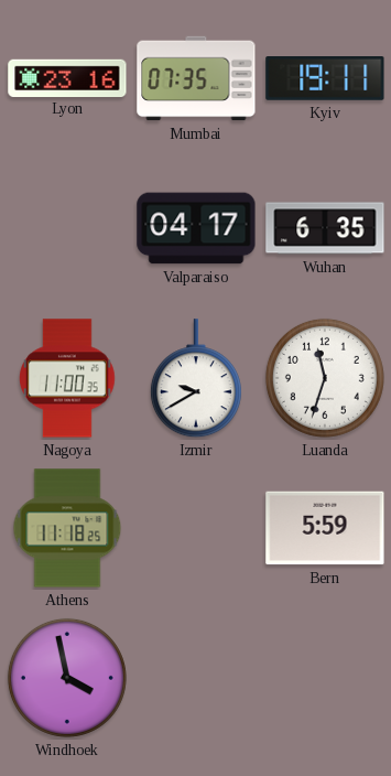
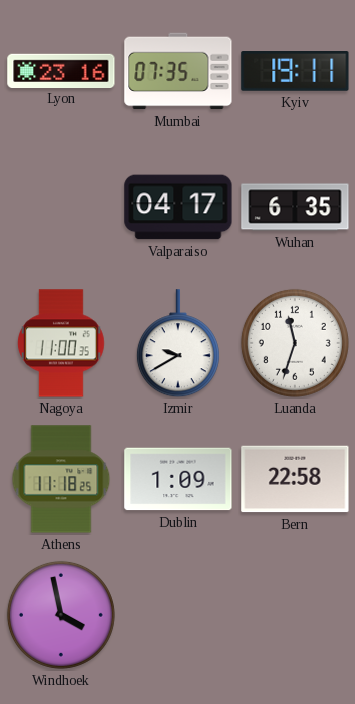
Dublin: none -> 1:09 (178, 479)
Bern: 5:59 -> 22:58 (295, 479)
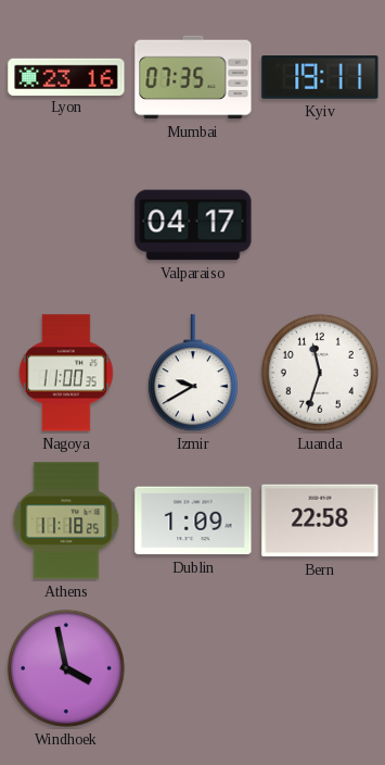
Wuhan: 6:35 -> none (295, 207)
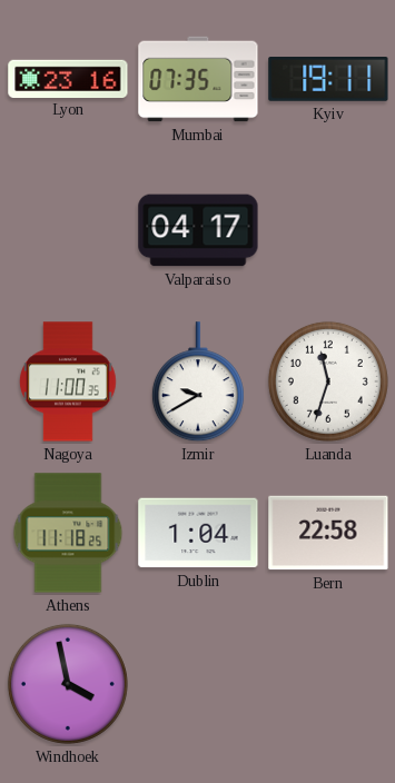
Dublin: 1:09 -> 1:04 (198, 533)
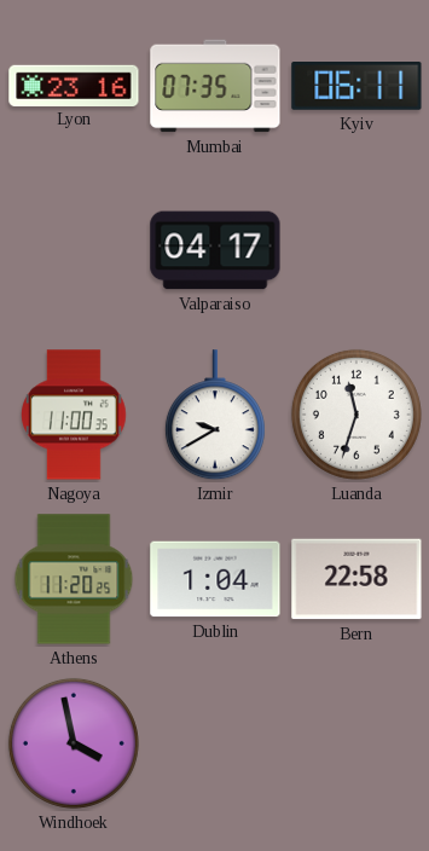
Kyiv: 19:11 -> 06:11 (356, 87)
Athens: 11:18 -> 11:20 (74, 579)
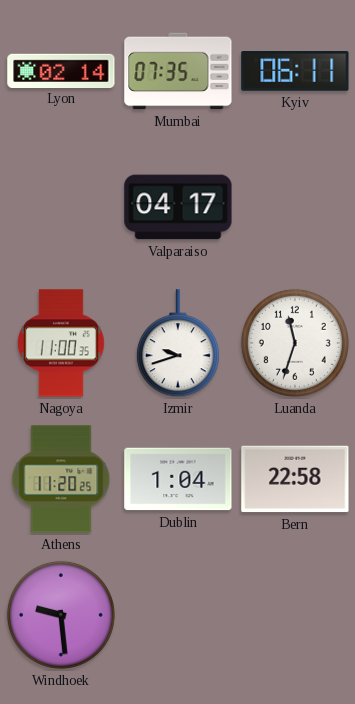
Lyon: 23:16 -> 02:14 (61, 70)
Izmir: 9:40 -> 9:42 (178, 344)
Windhoek: 3:58 -> 9:29 (61, 615)
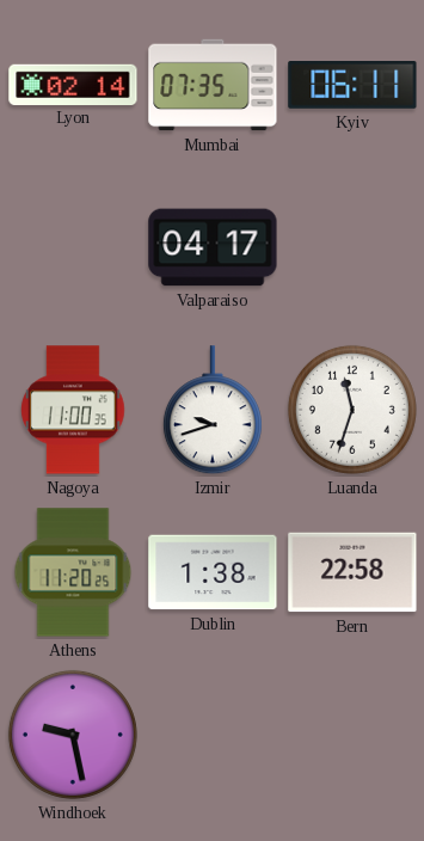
Dublin: 1:04 -> 1:38 (213, 572)
Windhoek: 9:29 -> 9:28 (73, 735)
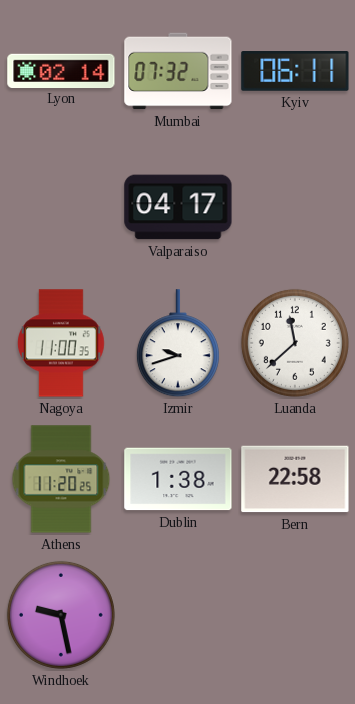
Mumbai: 07:35 -> 07:32 (178, 71)
Luanda: 11:33 -> 11:38 (295, 343)
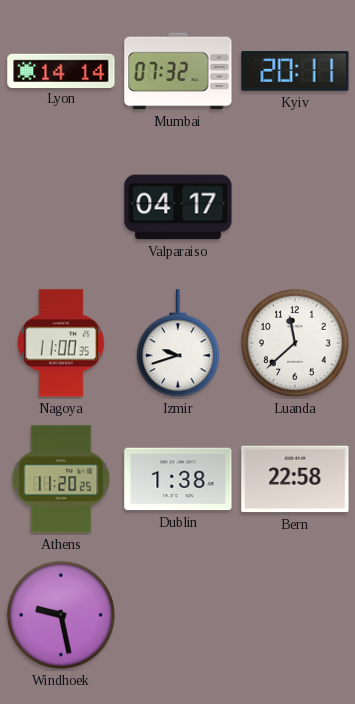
Lyon: 02:14 -> 14:14 (61, 70)
Kyiv: 06:11 -> 20:11 (295, 72)
